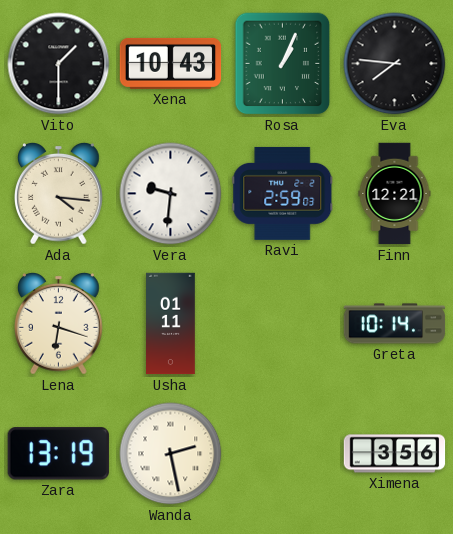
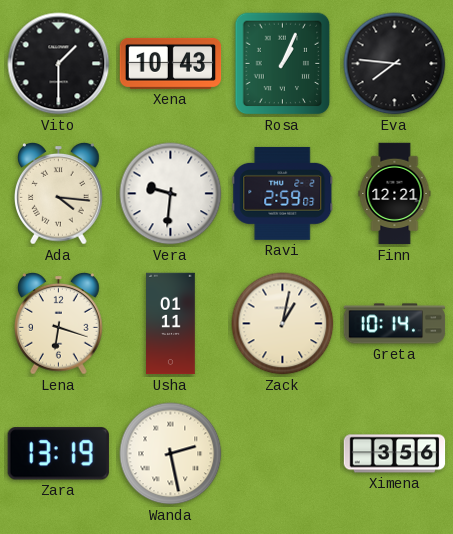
Zack: none -> 1:02 (283, 324)
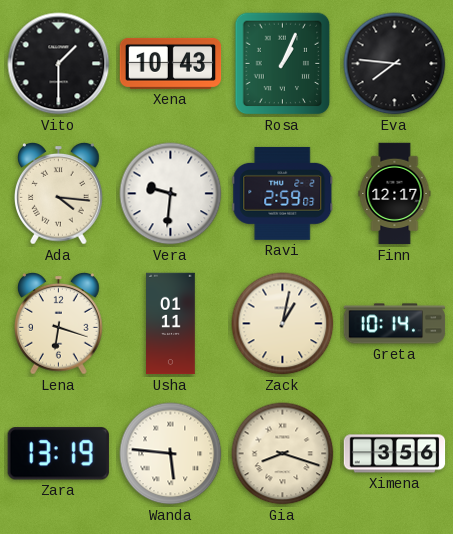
Finn: 12:21 -> 12:17 (395, 194)
Wanda: 2:28 -> 5:46 (171, 454)
Gia: none -> 8:18 (283, 454)
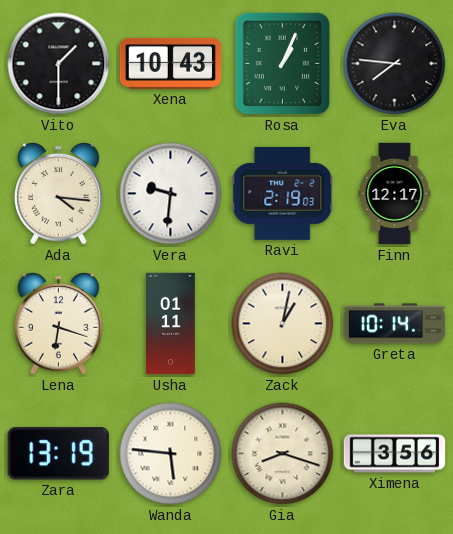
Ravi: 2:59 -> 2:19 (283, 193)
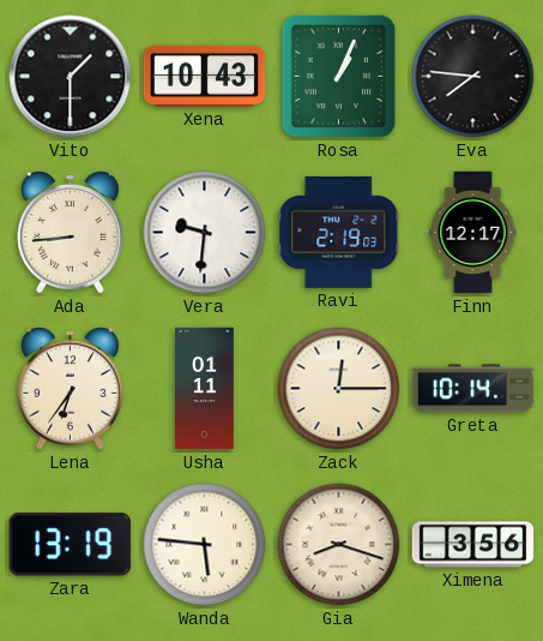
Ada: 4:16 -> 8:44 (71, 233)
Lena: 6:18 -> 6:36 (71, 389)
Zack: 1:02 -> 12:15 (339, 389)
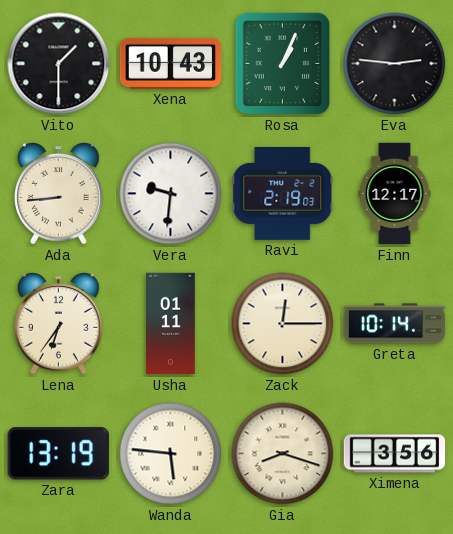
Eva: 7:46 -> 2:46 (395, 64)
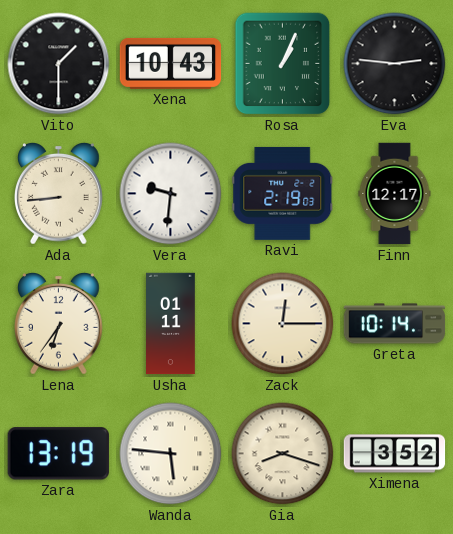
Ximena: 3:56 -> 3:52 (395, 454)
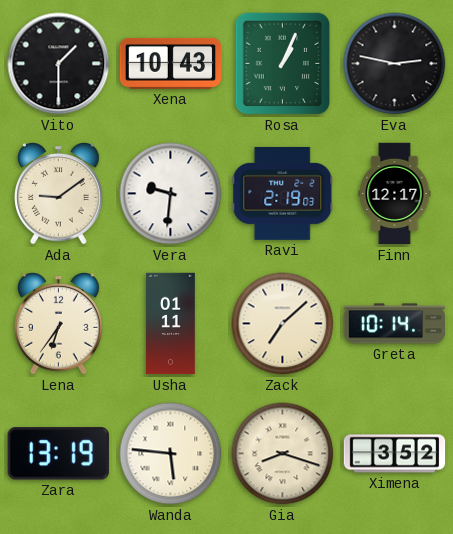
Eva: 2:46 -> 2:47 (395, 64)
Ada: 8:44 -> 9:09 (59, 194)
Zack: 12:15 -> 7:08 (283, 324)
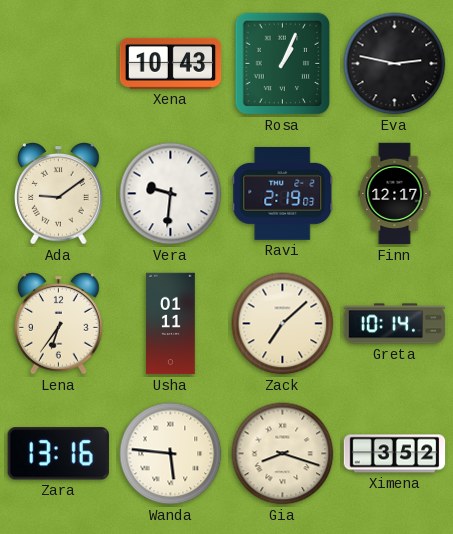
Vito: 1:30 -> none (59, 64)
Zara: 13:19 -> 13:16 (58, 454)
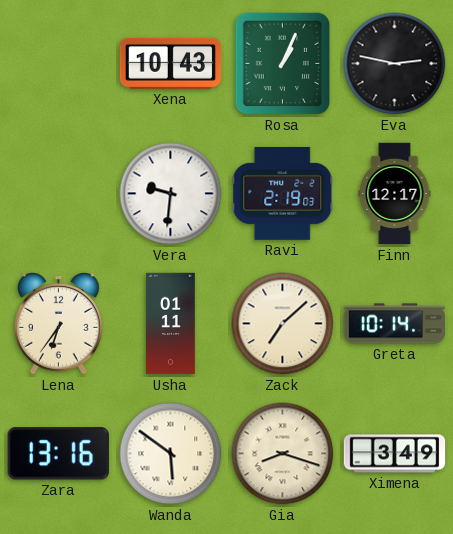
Ada: 9:09 -> none (59, 194)
Wanda: 5:46 -> 5:51 (171, 454)
Ximena: 3:52 -> 3:49 (395, 454)
